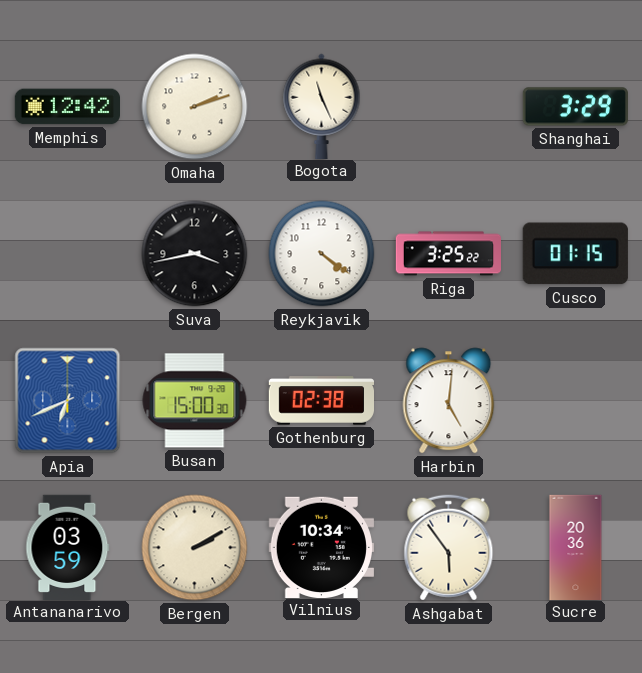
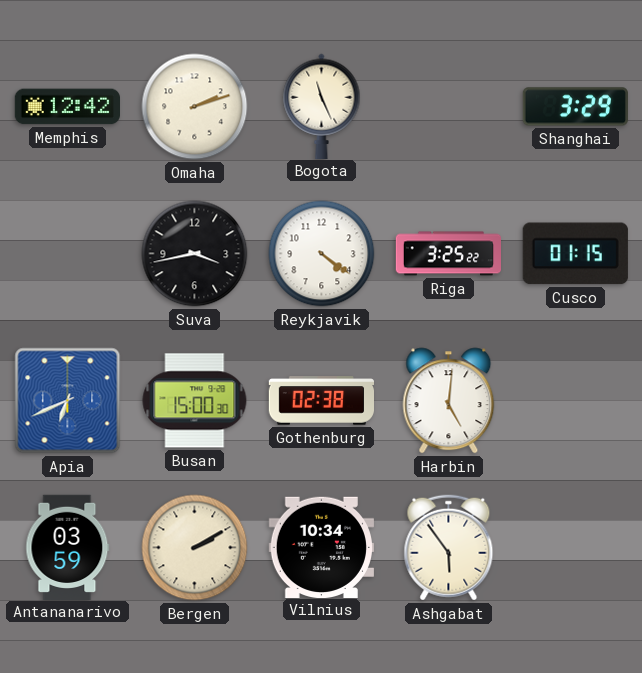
Sucre: 20:36 -> none (576, 547)
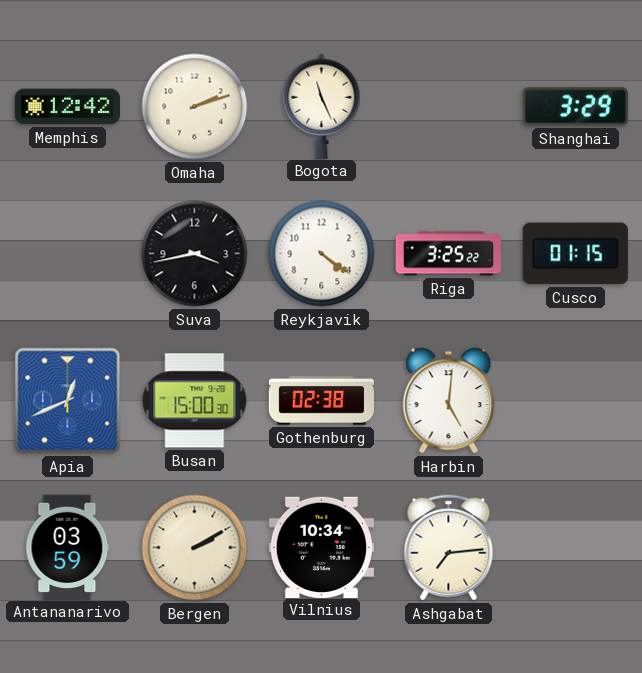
Apia: 6:41 -> 12:41 (68, 401)
Ashgabat: 5:54 -> 7:14 (449, 548)
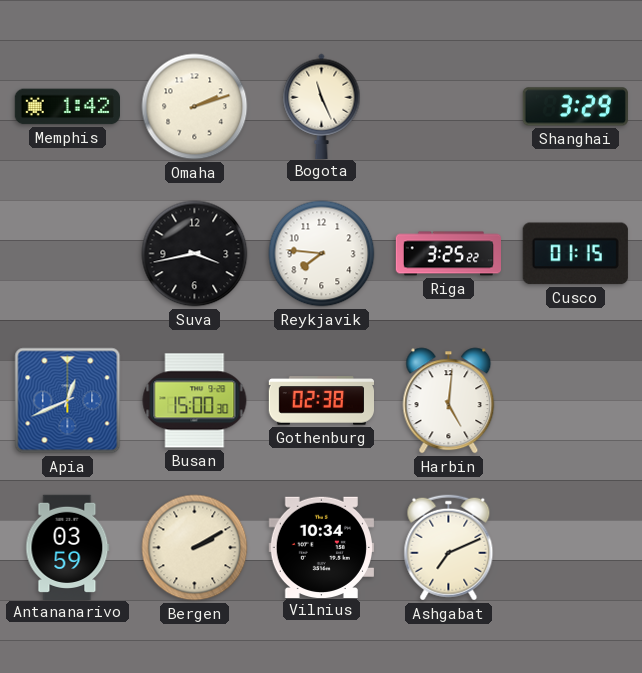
Memphis: 12:42 -> 1:42 (67, 107)
Reykjavik: 4:21 -> 7:46 (322, 254)
Ashgabat: 7:14 -> 7:11 (449, 548)
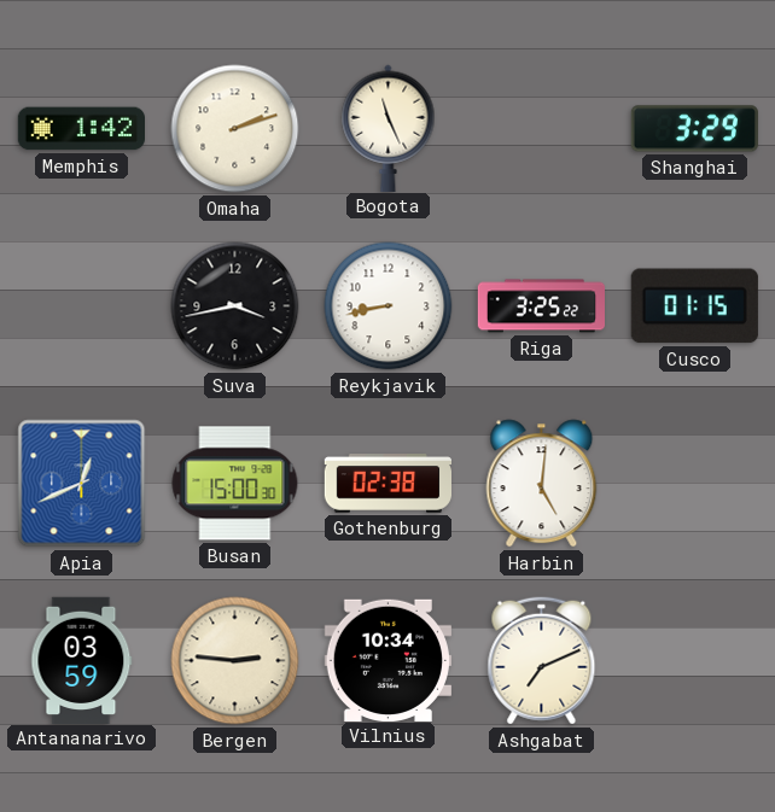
Reykjavik: 7:46 -> 8:43 (389, 306)
Bergen: 2:10 -> 2:46 (235, 661)
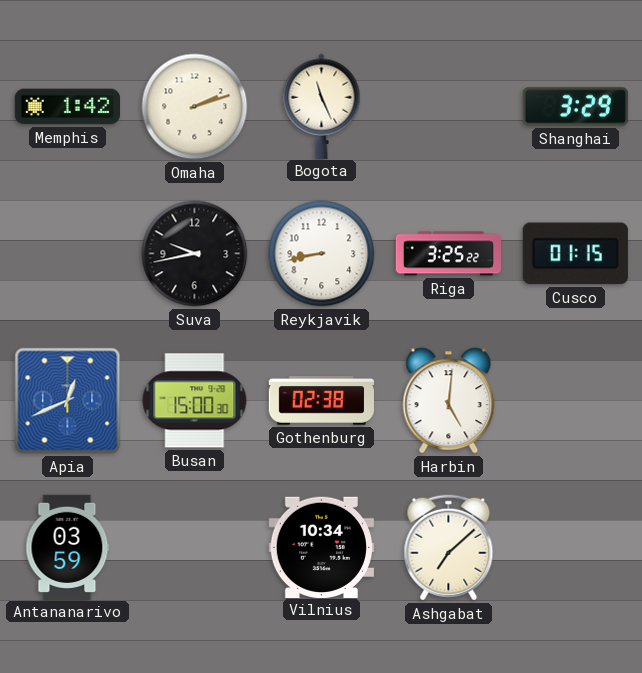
Suva: 3:43 -> 9:43 (195, 254)
Bergen: 2:46 -> none (235, 661)
Ashgabat: 7:11 -> 7:08 (449, 548)
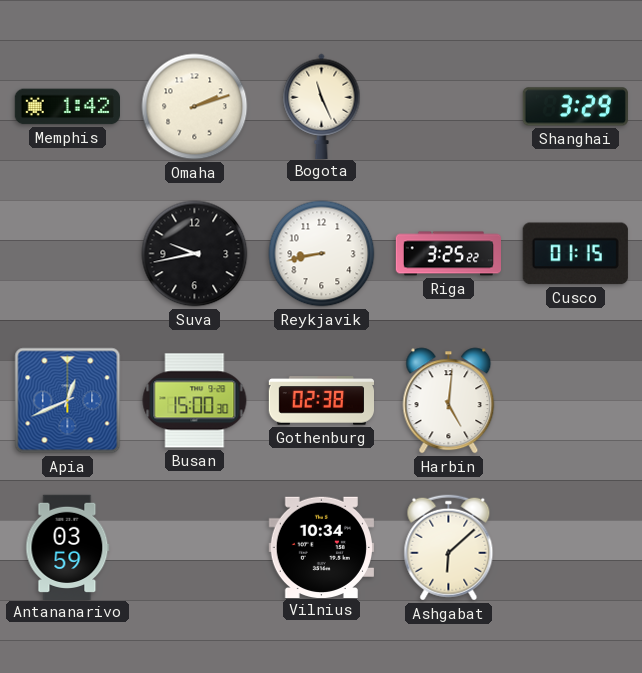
Ashgabat: 7:08 -> 6:08 (449, 548)
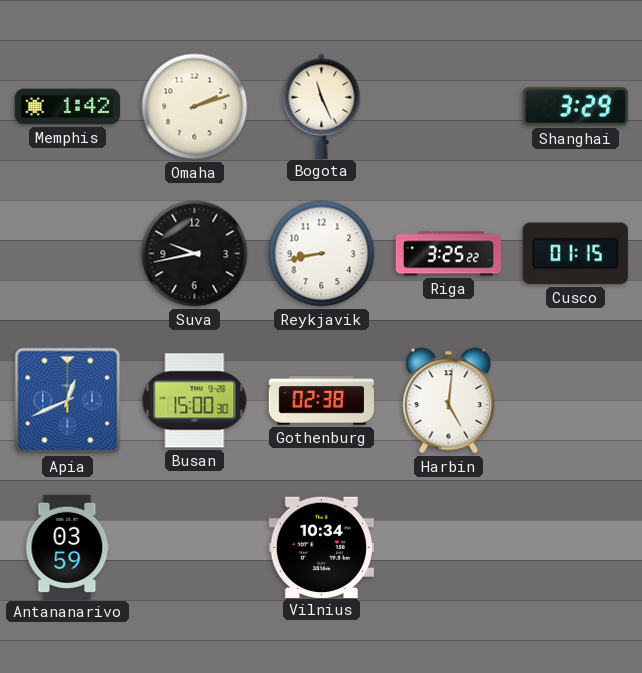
Ashgabat: 6:08 -> none (449, 548)
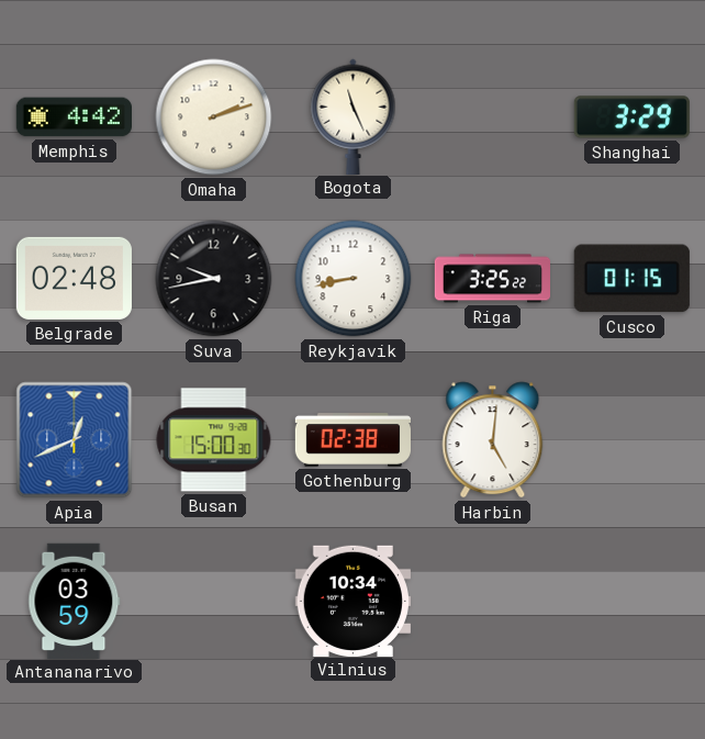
Memphis: 1:42 -> 4:42 (74, 117)
Belgrade: none -> 02:48 (74, 278)
